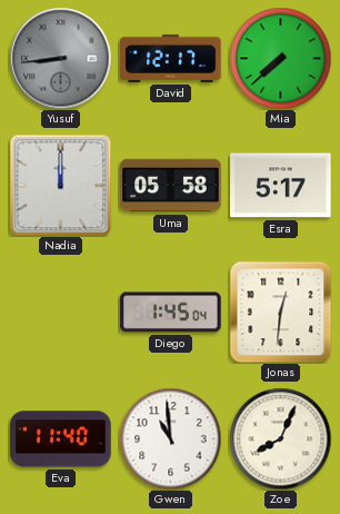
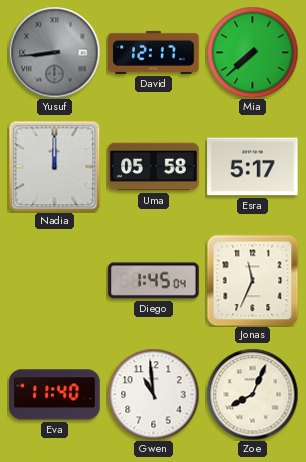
Jonas: 12:31 -> 11:34 (252, 280)
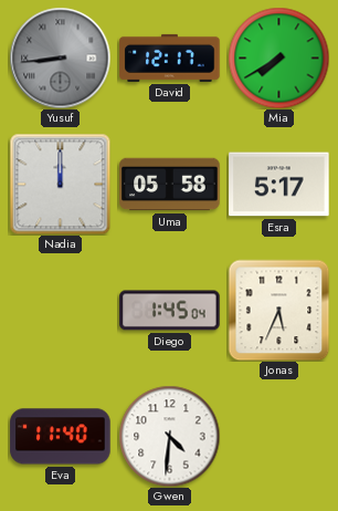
Mia: 7:38 -> 7:40 (278, 58)
Jonas: 11:34 -> 5:34 (278, 310)
Gwen: 10:59 -> 4:31 (169, 436)
Zoe: 8:04 -> none (252, 394)
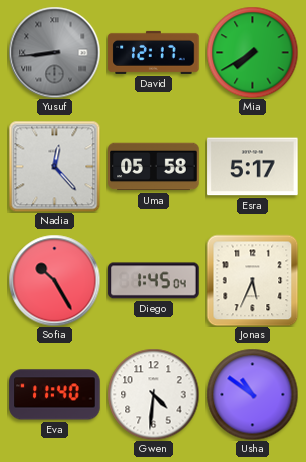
Nadia: 12:00 -> 12:23 (54, 166)
Sofia: none -> 10:25 (54, 280)
Usha: none -> 10:51 (252, 394)
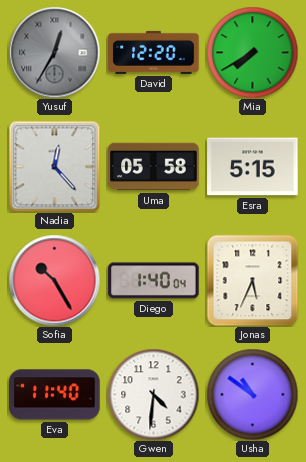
Yusuf: 8:44 -> 12:35 (54, 52)
David: 12:17 -> 12:20 (154, 52)
Esra: 5:17 -> 5:15 (253, 167)
Diego: 1:45 -> 1:40 (154, 281)
